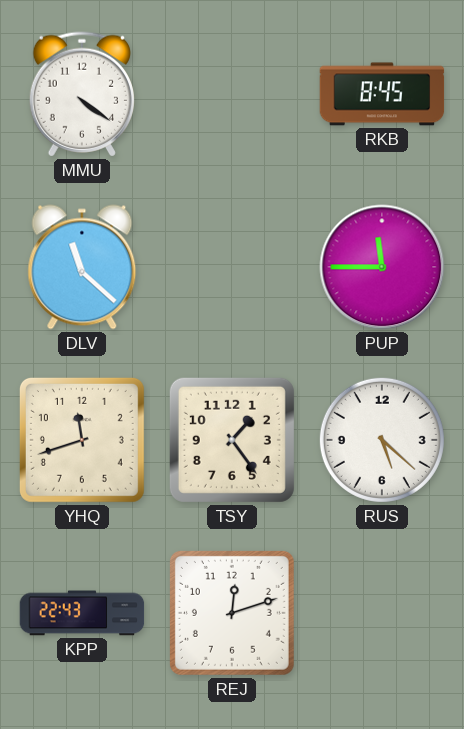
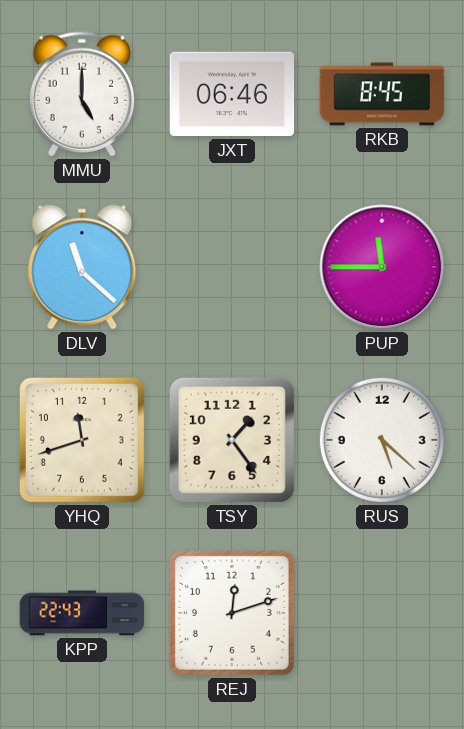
MMU: 4:21 -> 5:00 (82, 94)
JXT: none -> 06:46 (232, 94)
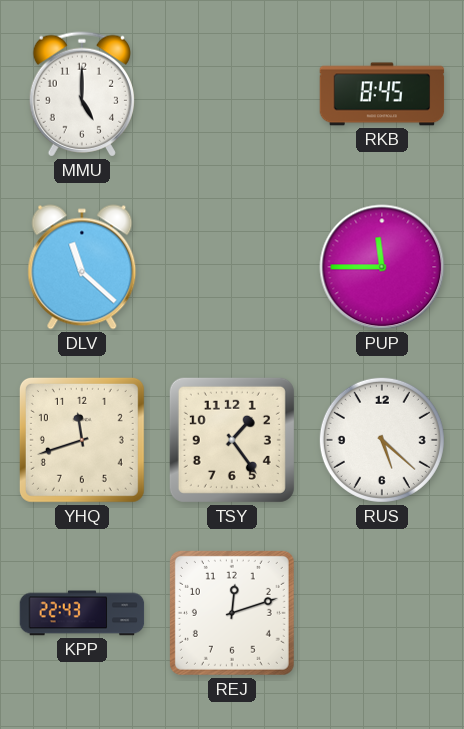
JXT: 06:46 -> none (232, 94)
